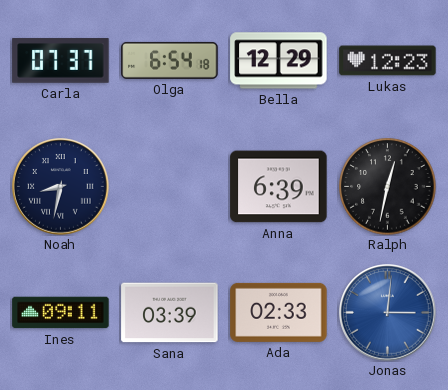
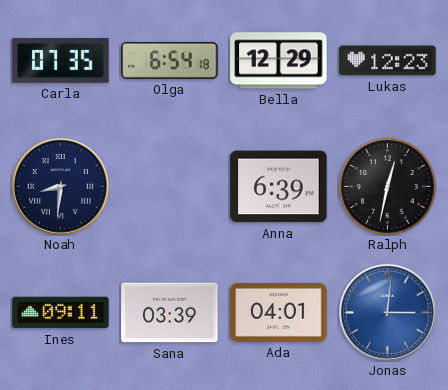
Carla: 07:37 -> 07:35 (61, 61)
Noah: 8:32 -> 8:31 (61, 187)
Ada: 02:33 -> 04:01 (279, 312)
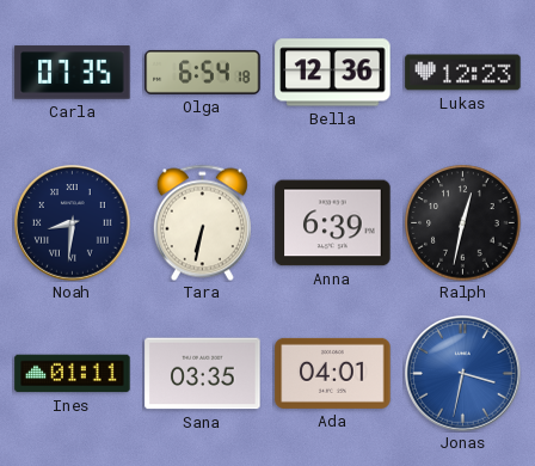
Bella: 12:29 -> 12:36 (333, 73)
Tara: none -> 6:32 (202, 222)
Ines: 09:11 -> 01:11 (73, 374)
Sana: 03:39 -> 03:35 (203, 374)
Jonas: 3:01 -> 3:32 (463, 374)
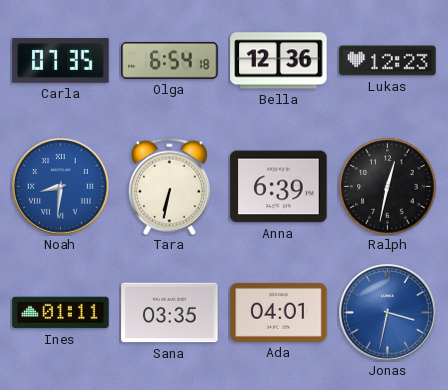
Noah dial: navy -> blue (61, 187)
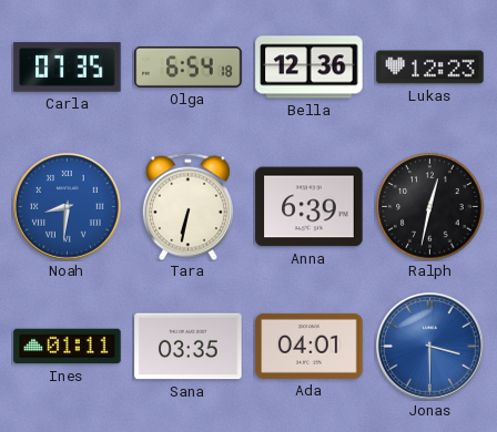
Jonas: 3:32 -> 3:30 (430, 347)
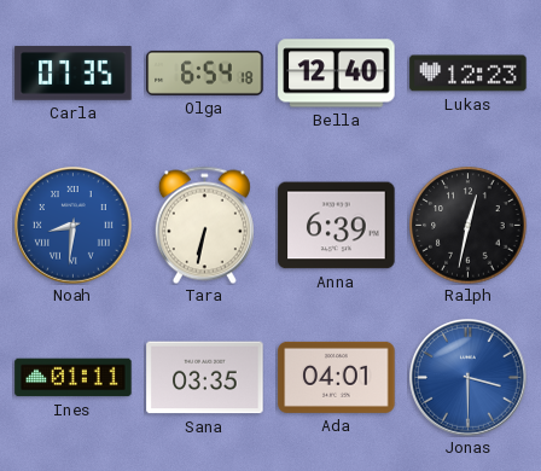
Bella: 12:36 -> 12:40 (337, 74)
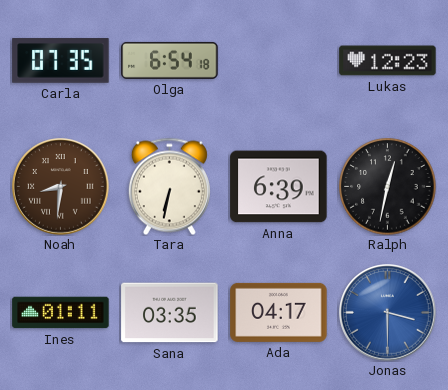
Bella: 12:40 -> none (337, 74)
Noah dial: blue -> brown (61, 187)
Ada: 04:01 -> 04:17 (279, 312)
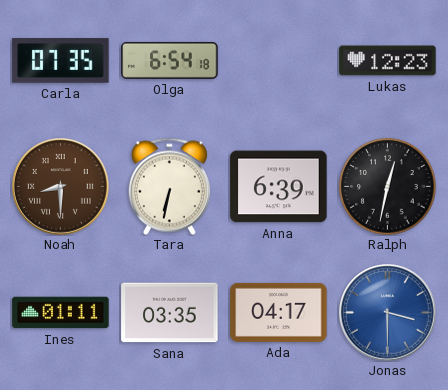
Noah: 8:31 -> 8:30 (61, 187)
